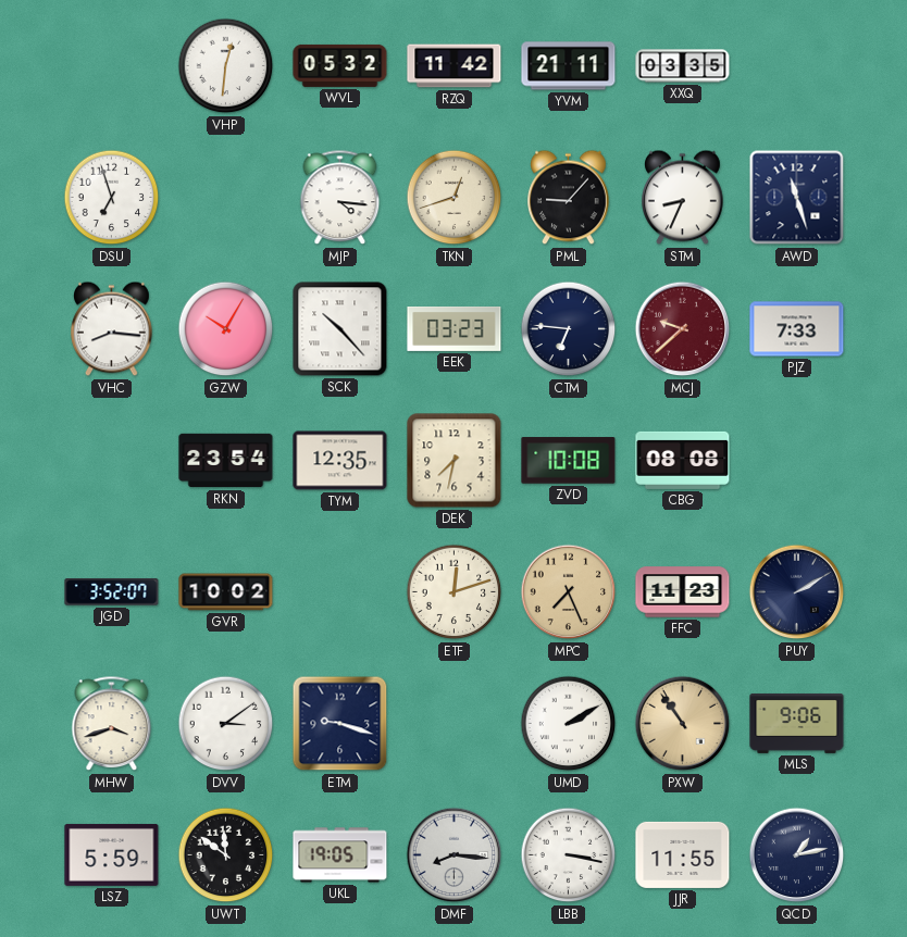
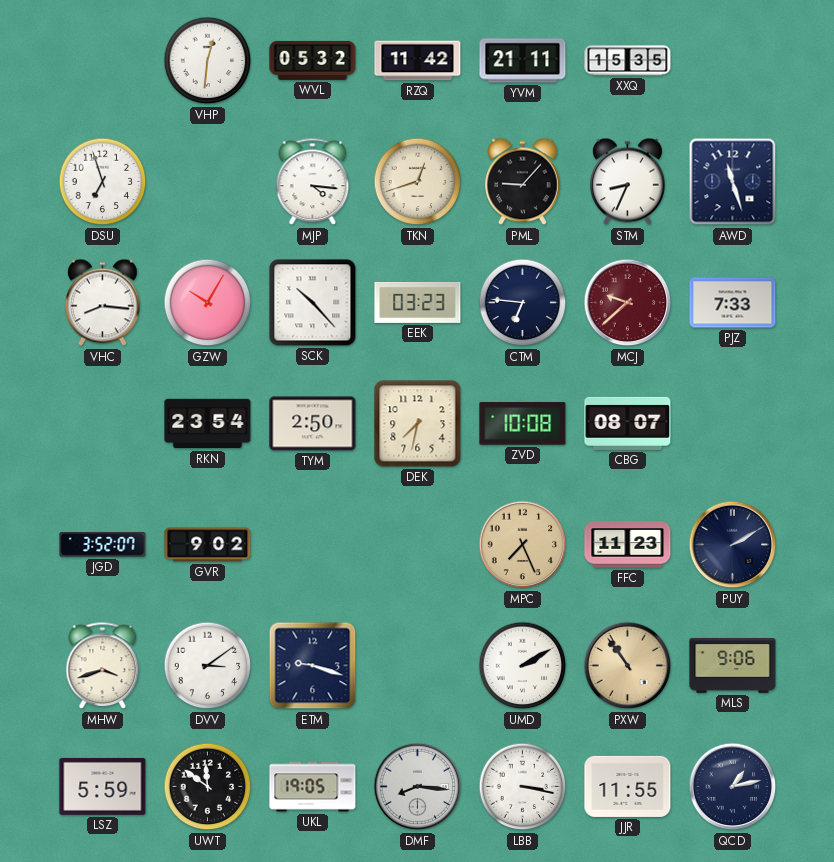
XXQ: 03:35 -> 15:35 (628, 61)
TYM: 12:35 -> 2:50 (313, 424)
CBG: 08:08 -> 08:07 (628, 423)
GVR: 10:02 -> 9:02 (208, 545)
ETF: 12:12 -> none (455, 592)
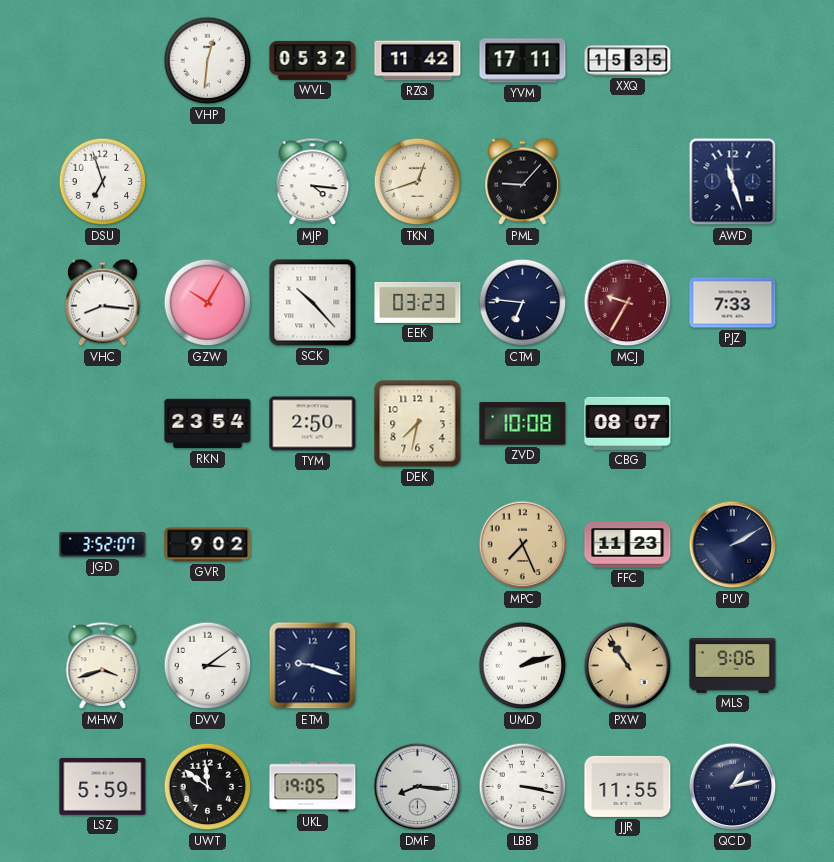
YVM: 21:11 -> 17:11 (523, 61)
STM: 8:34 -> none (628, 182)
MCJ: 9:38 -> 9:35 (628, 303)
UMD: 2:10 -> 2:12 (523, 666)
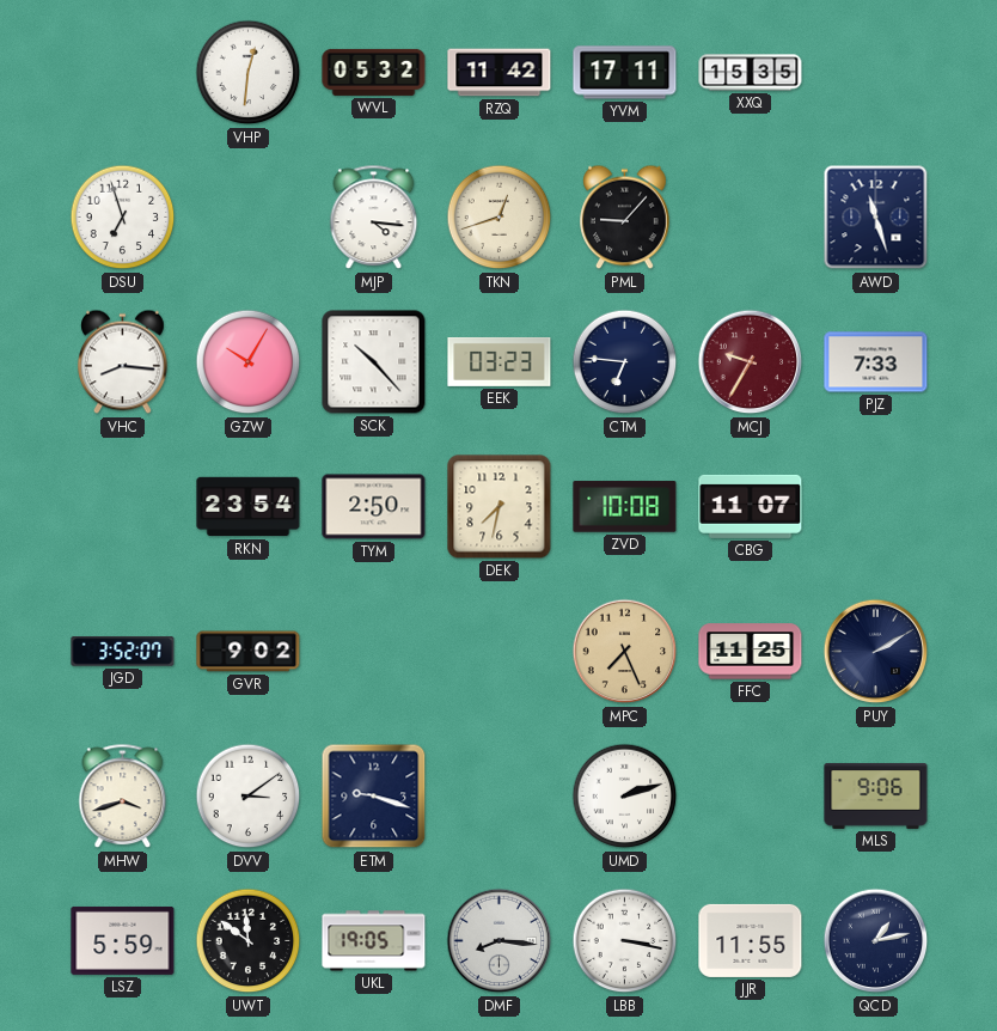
CBG: 08:07 -> 11:07 (751, 506)
FFC: 11:23 -> 11:25 (751, 652)
PXW: 10:54 -> none (628, 666)
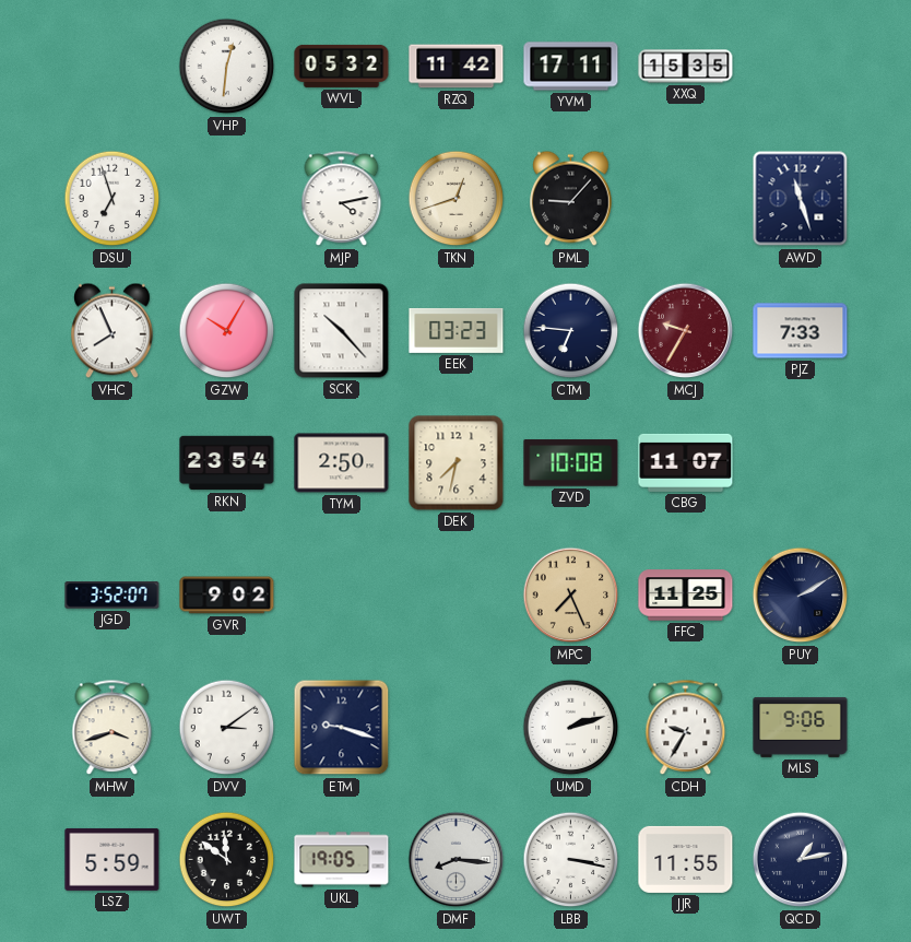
MJP: 4:16 -> 4:13 (342, 199)
VHC: 8:16 -> 7:56 (113, 331)
CDH: none -> 9:35 (686, 728)
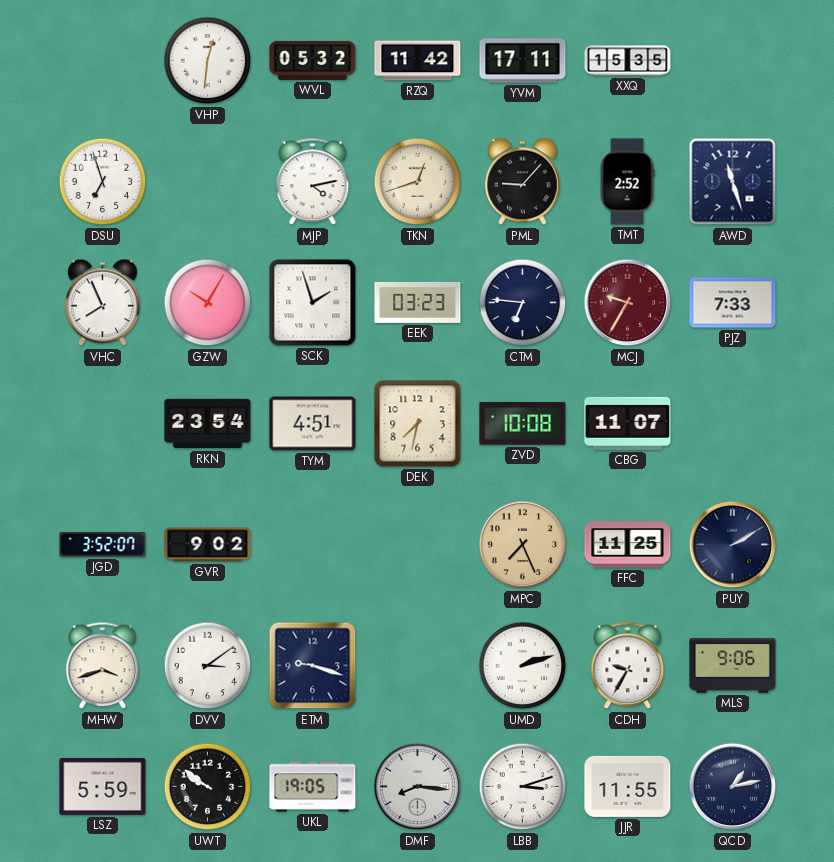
TMT: none -> 2:52 (627, 182)
SCK: 10:23 -> 1:57 (313, 303)
TYM: 2:50 -> 4:51 (313, 424)
UWT: 11:51 -> 9:51 (208, 787)
LBB: 3:17 -> 3:12 (523, 787)
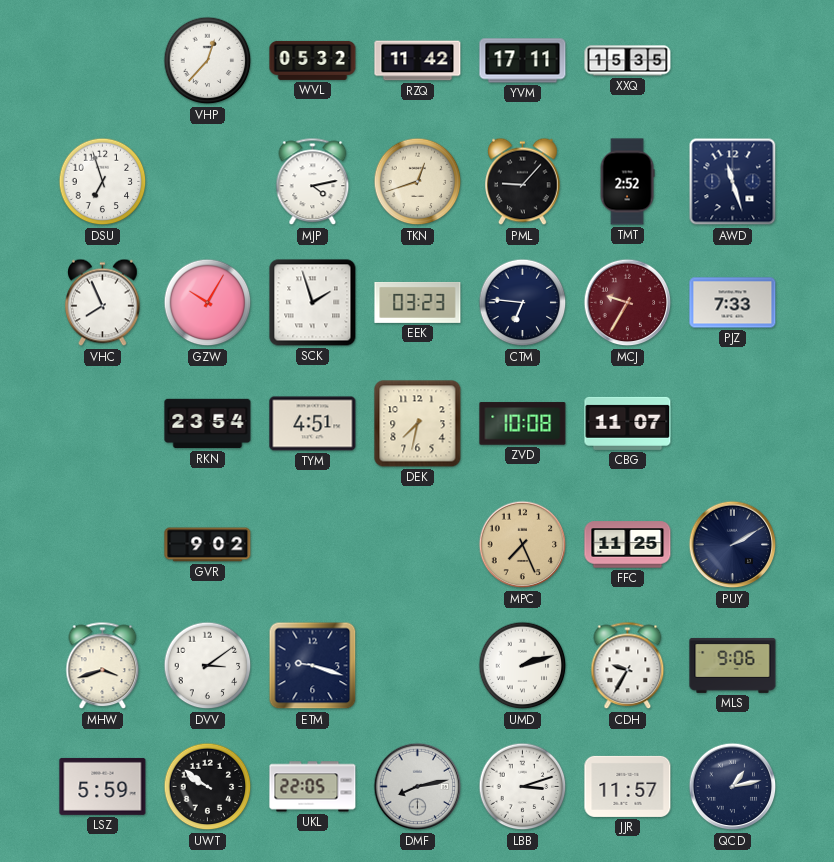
VHP: 12:31 -> 12:37 (208, 61)
JGD: 3:52 -> none (103, 545)
UKL: 19:05 -> 22:05 (313, 787)
DMF: 8:16 -> 8:13 (418, 787)
JJR: 11:55 -> 11:57 (628, 786)
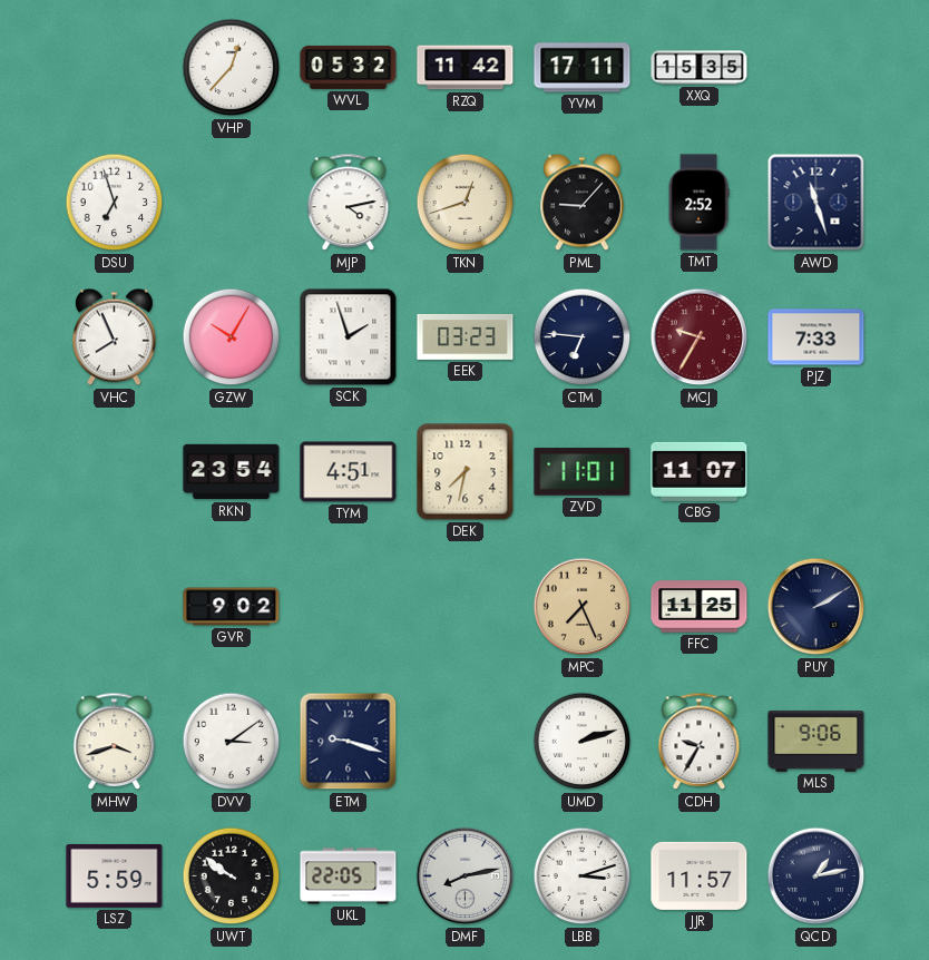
ZVD: 10:08 -> 11:01 (583, 472)
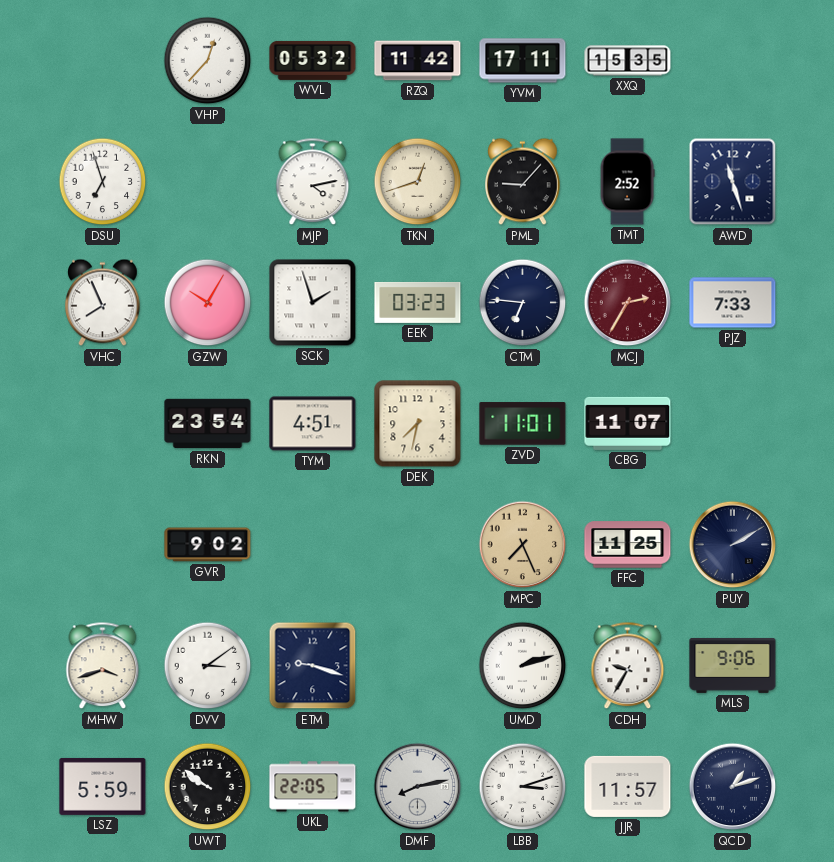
MCJ: 9:35 -> 2:35 (628, 303)
QCD: 1:13 -> 1:12 (733, 787)
